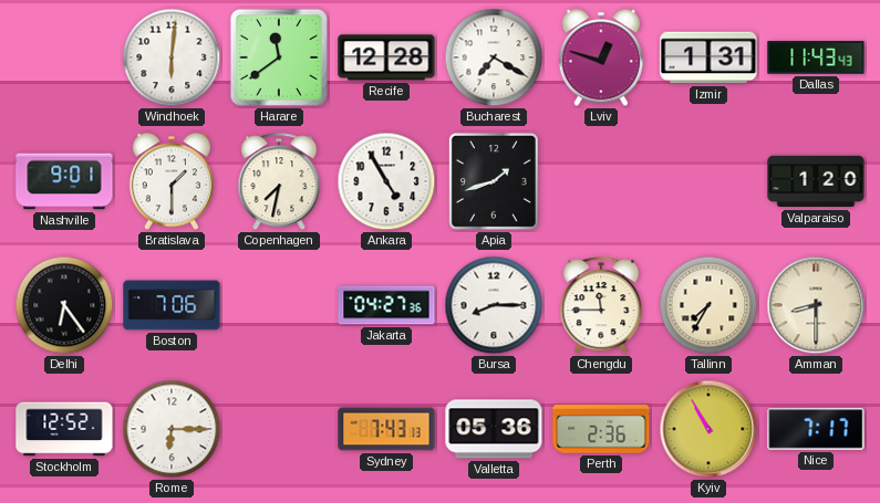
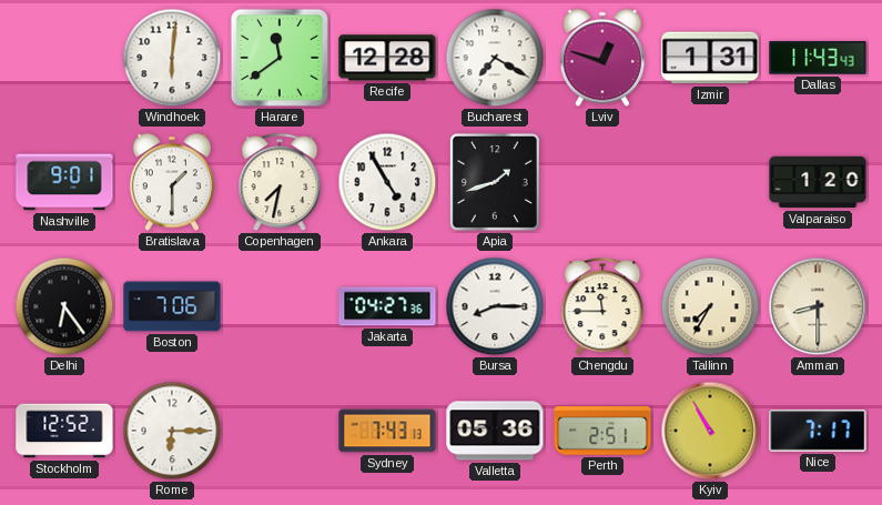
Perth: 2:36 -> 2:51 (602, 431)
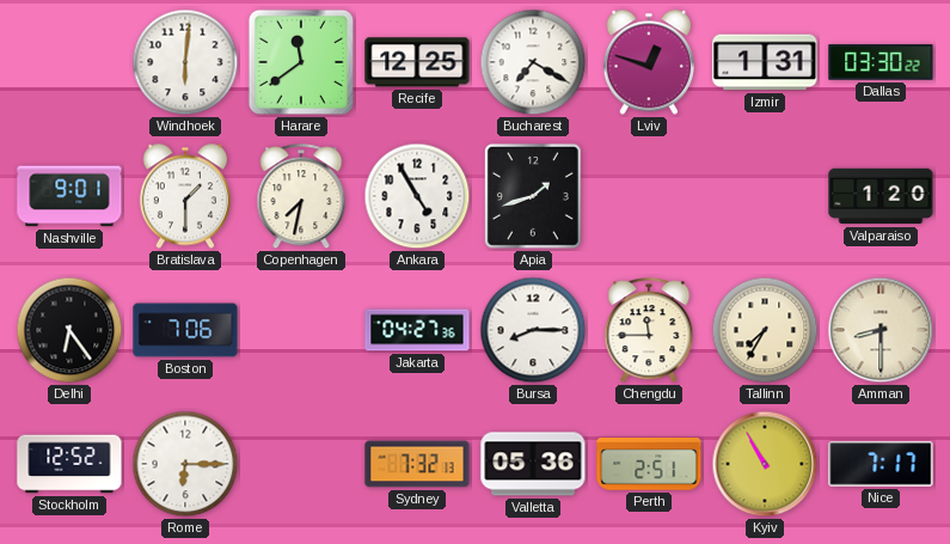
Recife: 12:28 -> 12:25 (417, 62)
Dallas: 11:43 -> 03:30 (881, 62)
Sydney: 7:43 -> 7:32 (417, 464)
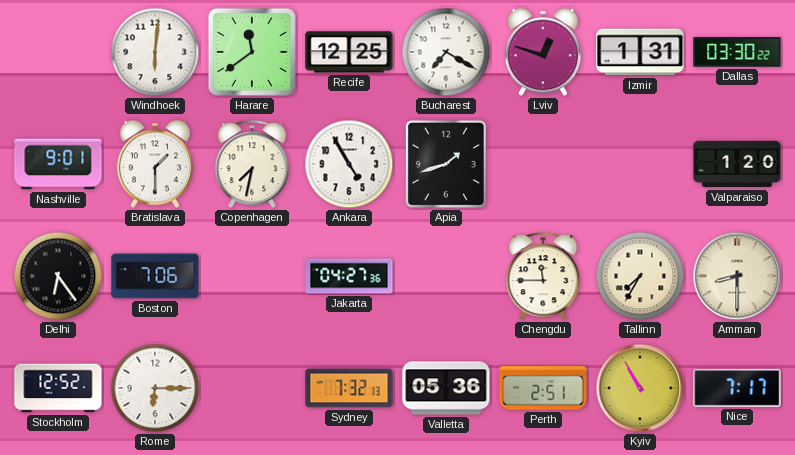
Bursa: 8:15 -> none (533, 330)
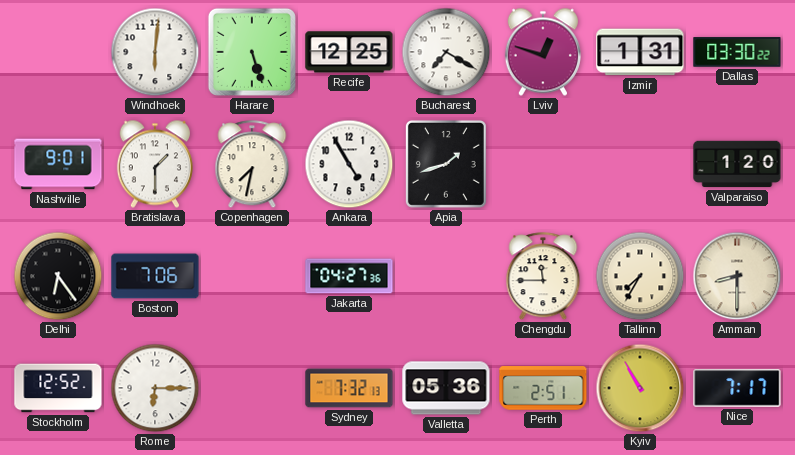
Harare: 11:39 -> 5:27 (252, 52)
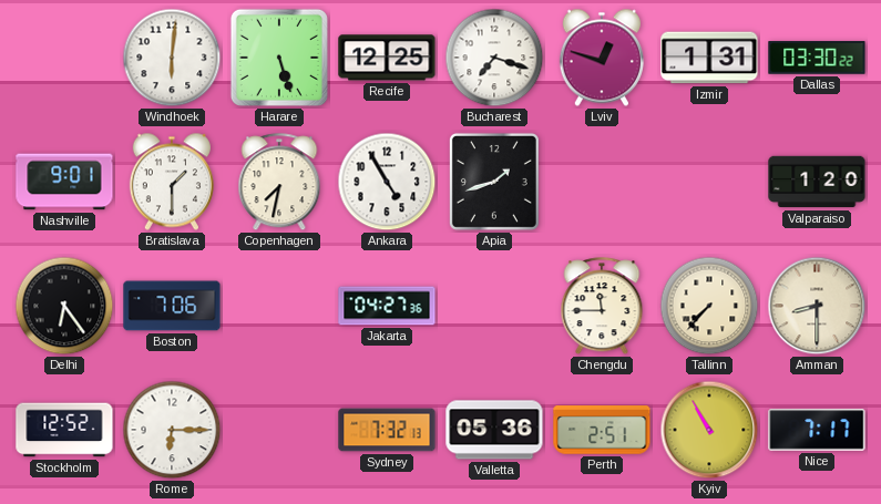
Bucharest: 7:20 -> 7:18 (494, 58)
Tallinn: 7:35 -> 7:37 (709, 306)
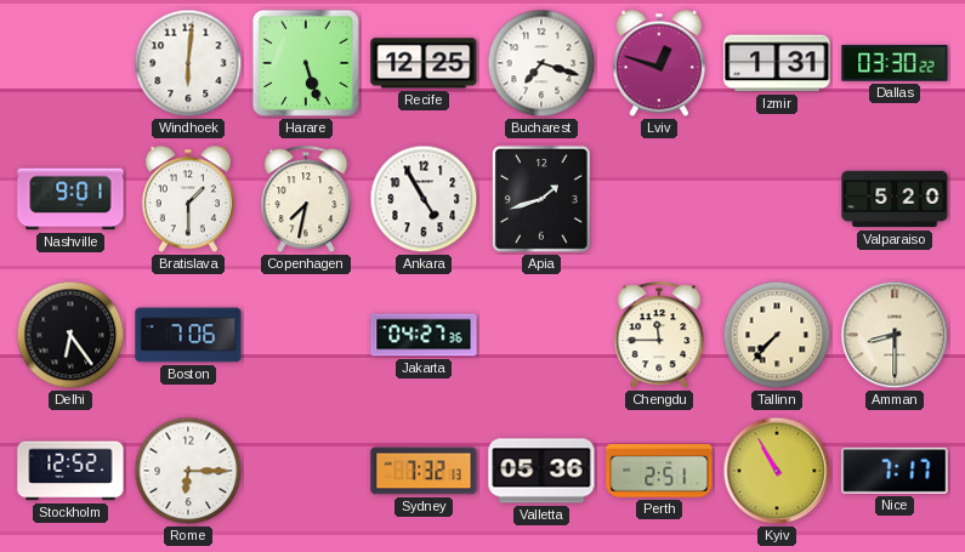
Valparaiso: 1:20 -> 5:20 (895, 199)
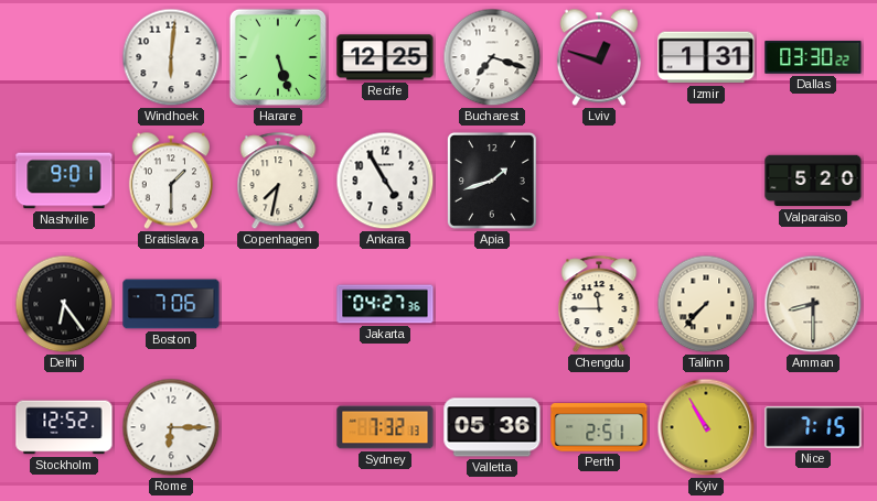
Nice: 7:17 -> 7:15 (813, 427)
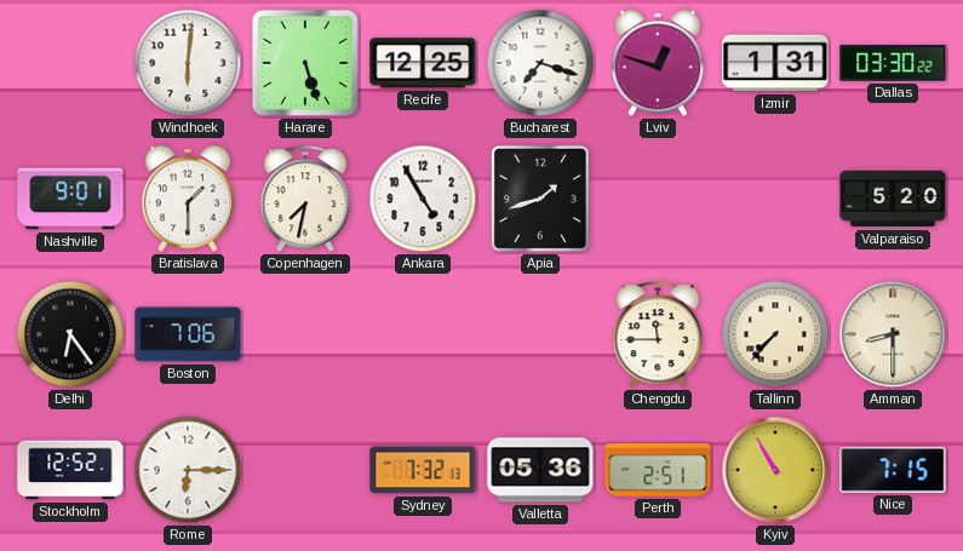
Jakarta: 04:27 -> none (385, 304)
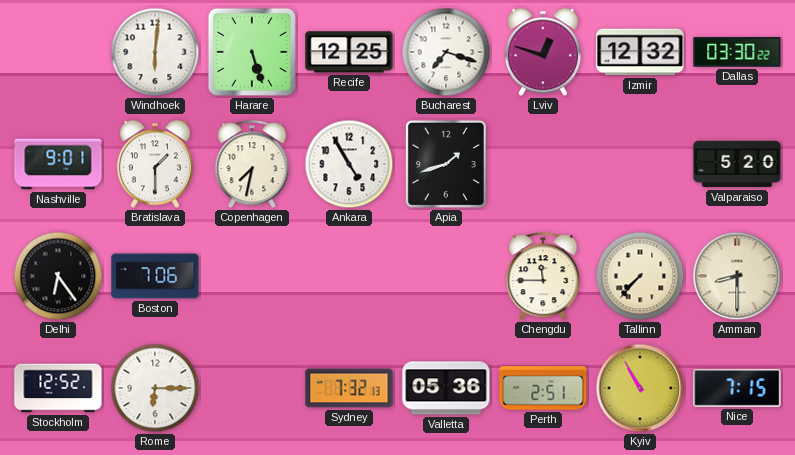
Izmir: 1:31 -> 12:32 (640, 52)
